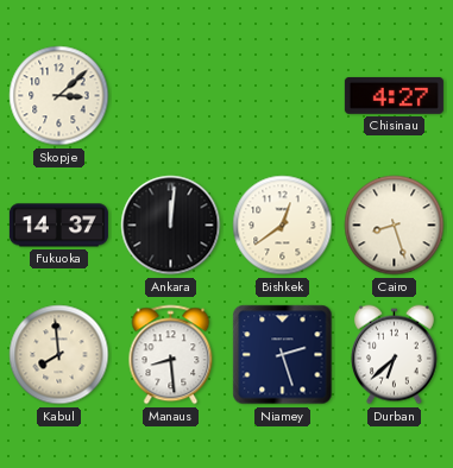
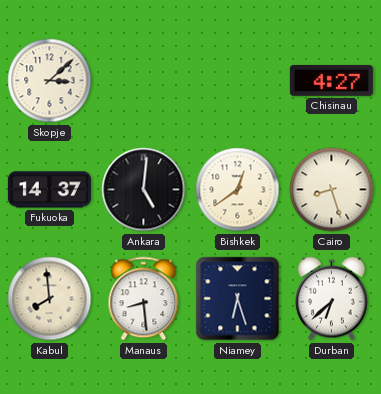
Ankara: 12:01 -> 5:01 (144, 190)
Niamey: 2:27 -> 6:27 (238, 299)
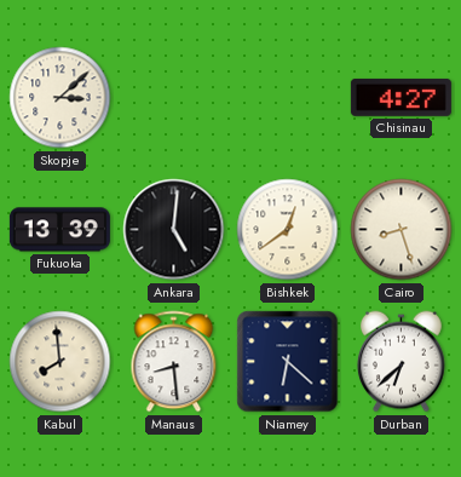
Fukuoka: 14:37 -> 13:39 (59, 230)
Niamey: 6:27 -> 6:22 (288, 362)
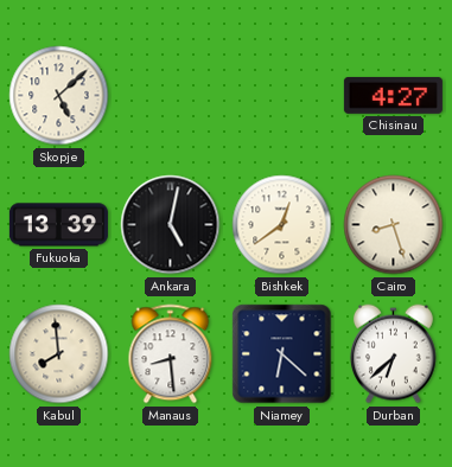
Skopje: 3:08 -> 5:08 (59, 96)
Ankara: 5:01 -> 5:02 (171, 225)
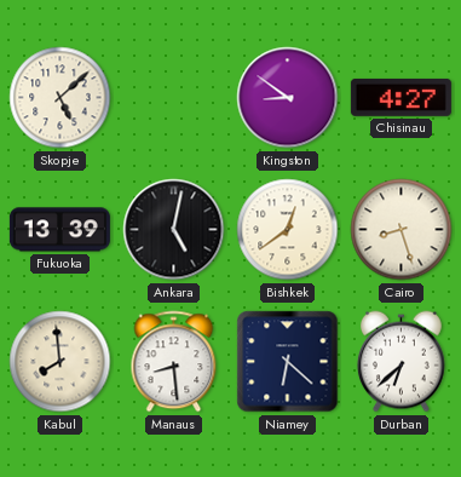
Kingston: none -> 8:51 (288, 98)
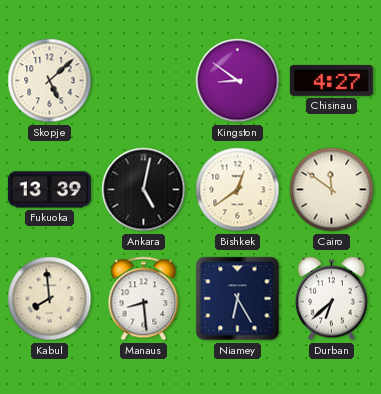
Cairo: 8:27 -> 11:51 (332, 190)
Niamey: 6:22 -> 6:25 (238, 299)
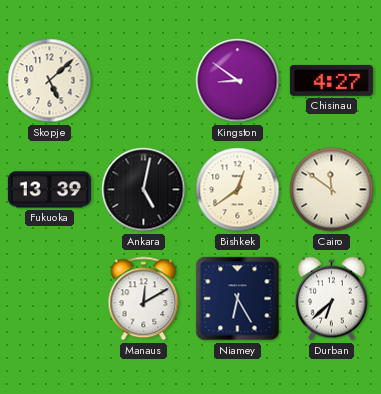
Kabul: 7:59 -> none (50, 299)
Manaus: 8:29 -> 12:10 (144, 299)
